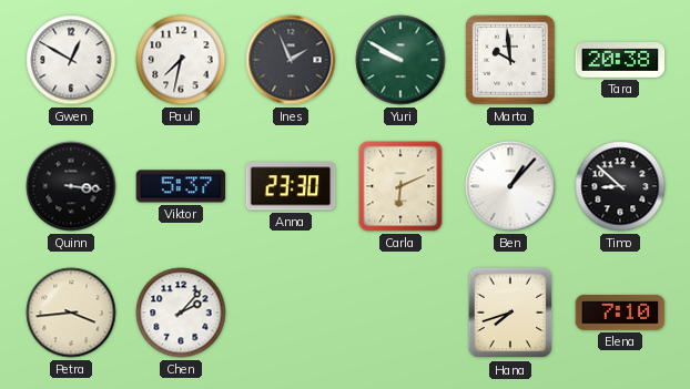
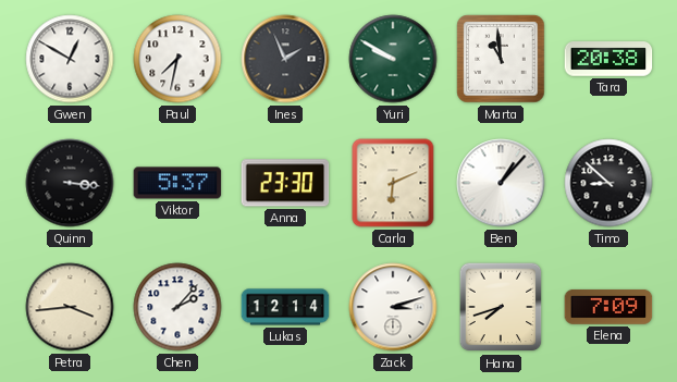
Marta: 9:59 -> 10:59 (501, 59)
Lukas: none -> 12:14 (285, 307)
Zack: none -> 3:12 (393, 307)
Elena: 7:10 -> 7:09 (608, 307)
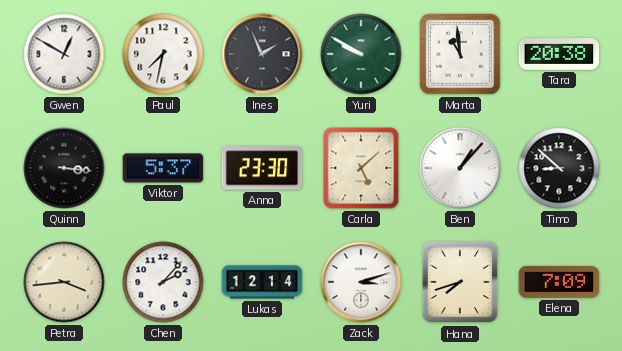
Carla: 6:11 -> 5:08 (361, 168)
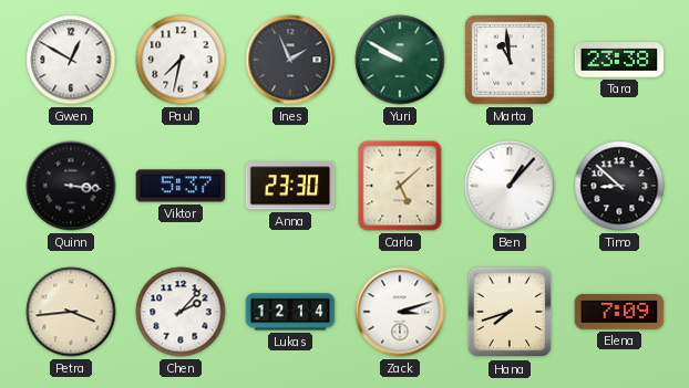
Tara: 20:38 -> 23:38 (619, 61)
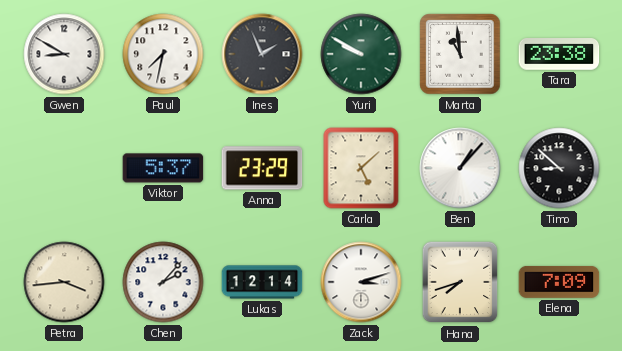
Gwen: 12:50 -> 8:50 (64, 54)
Quinn: 3:16 -> none (71, 186)
Anna: 23:30 -> 23:29 (262, 168)
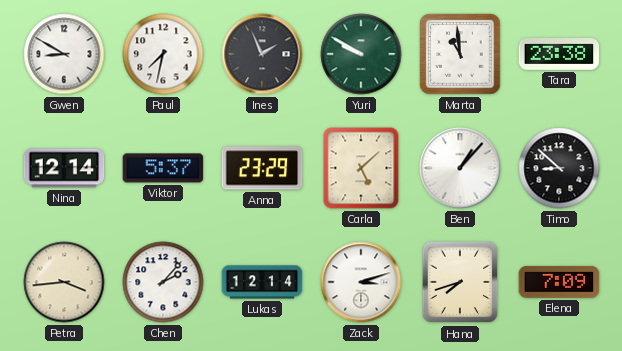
Nina: none -> 12:14 (64, 168)
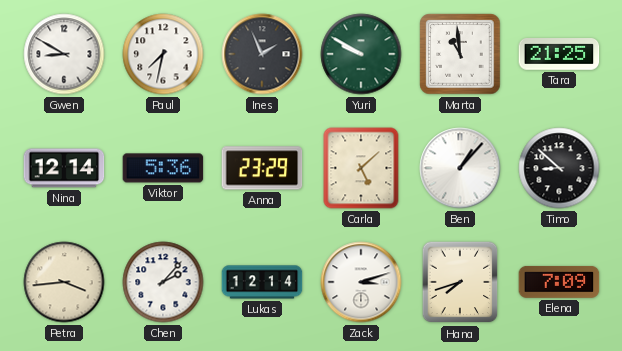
Tara: 23:38 -> 21:25 (559, 55)
Viktor: 5:37 -> 5:36 (163, 168)
